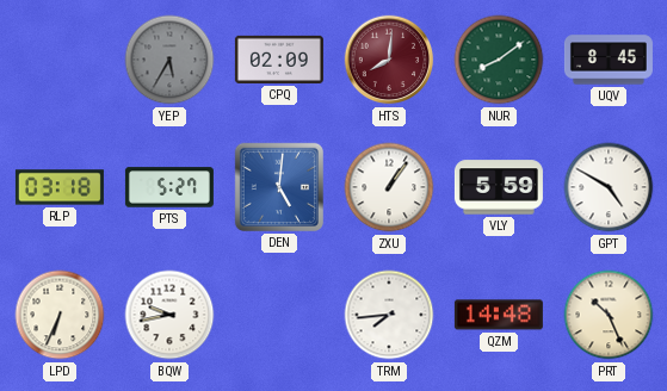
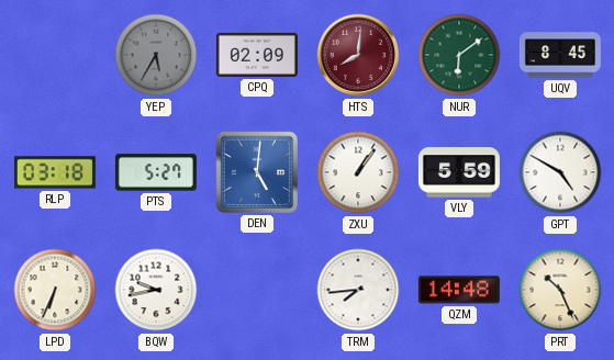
NUR: 8:09 -> 6:09 (459, 55)
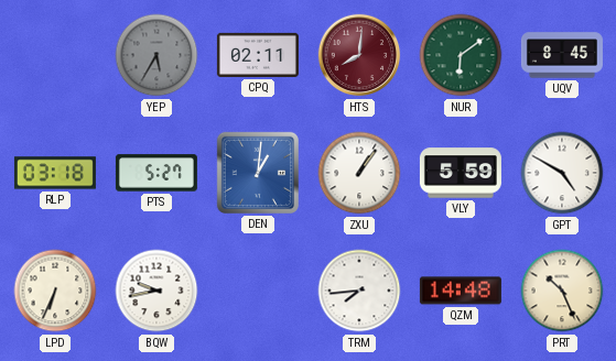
CPQ: 02:09 -> 02:11 (258, 55)
DEN: 5:01 -> 1:01 (258, 173)
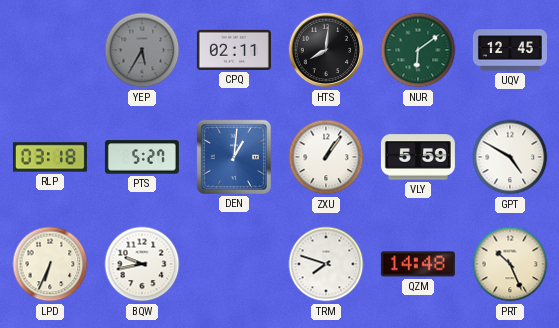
HTS dial: burgundy -> black (326, 50)
UQV: 8:45 -> 12:45 (510, 50)
TRM: 7:44 -> 7:48 (326, 264)
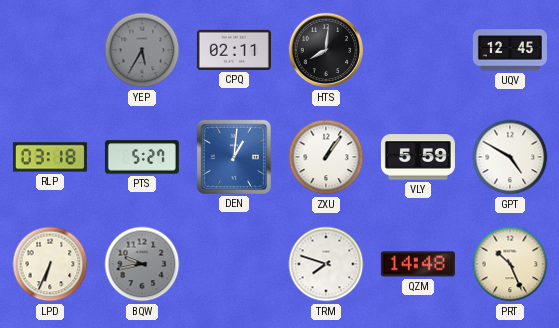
NUR: 6:09 -> none (418, 50)
BQW dial: white -> grey (142, 264)
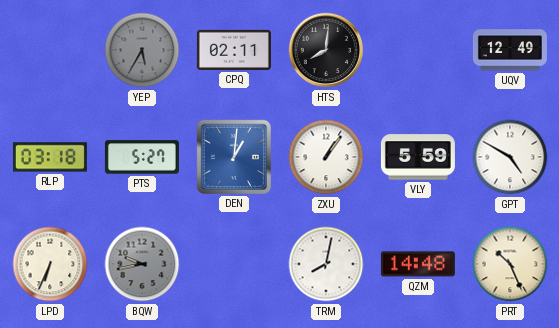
UQV: 12:45 -> 12:49 (510, 50)
TRM: 7:48 -> 8:02 (326, 264)
